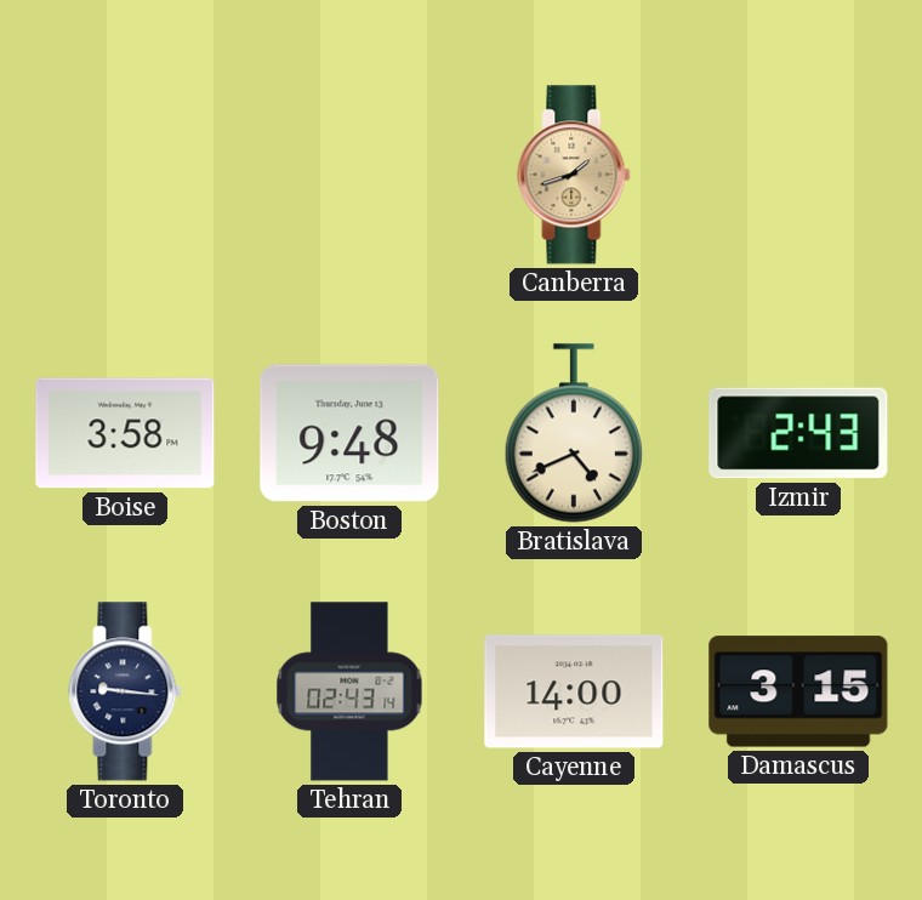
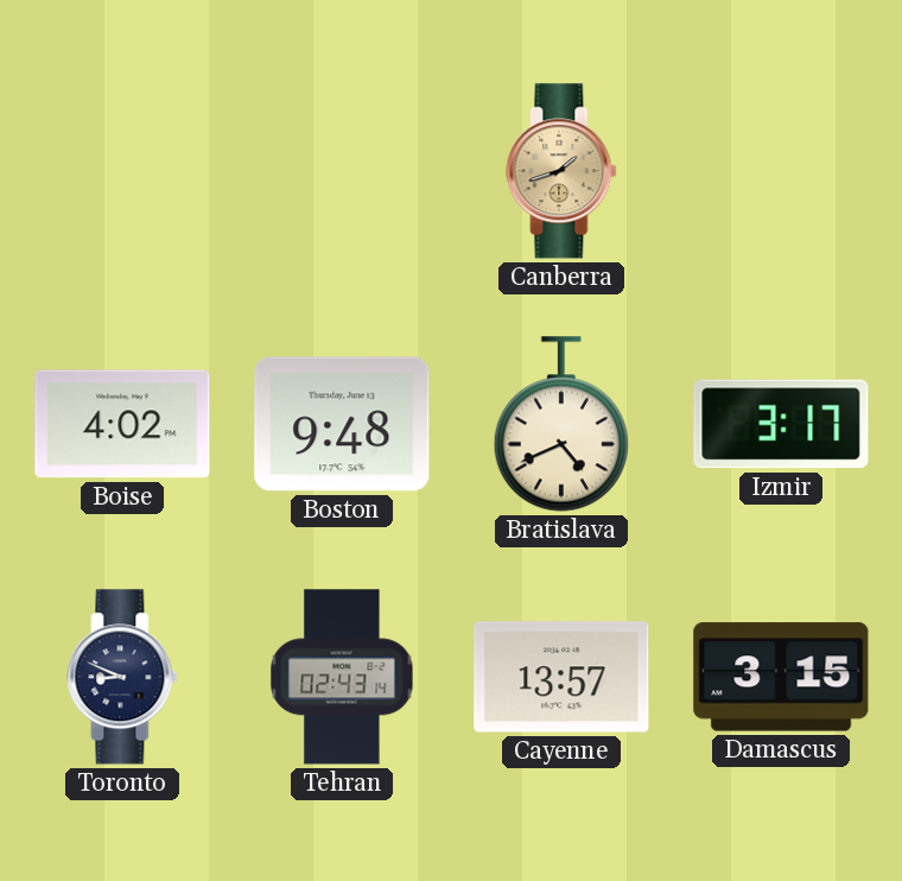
Boise: 3:58 -> 4:02 (122, 424)
Izmir: 2:43 -> 3:17 (781, 424)
Toronto: 9:16 -> 8:49 (122, 677)
Cayenne: 14:00 -> 13:57 (561, 677)
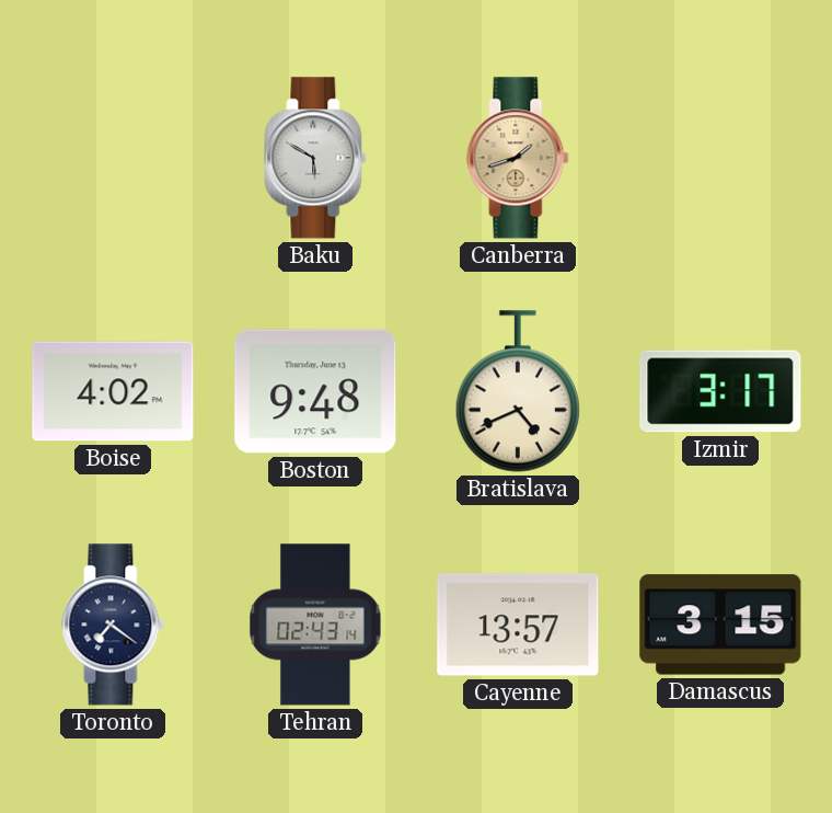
Baku: none -> 5:50 (315, 158)
Toronto: 8:49 -> 7:21 (113, 625)
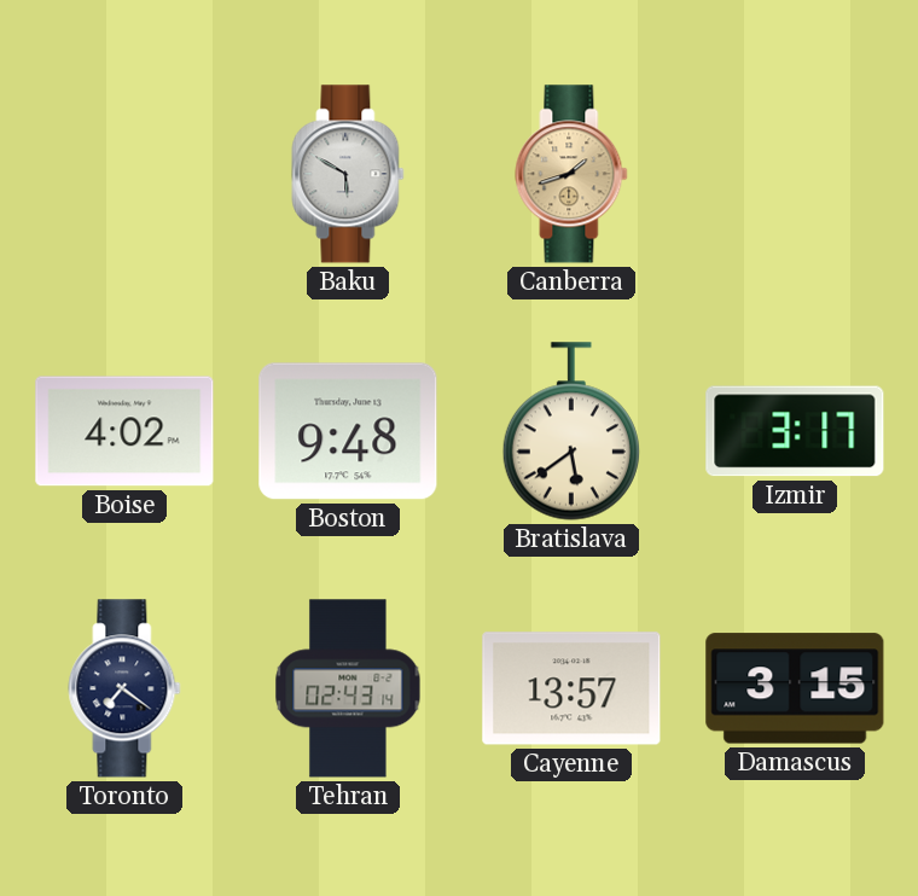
Bratislava: 4:41 -> 5:39 (571, 431)
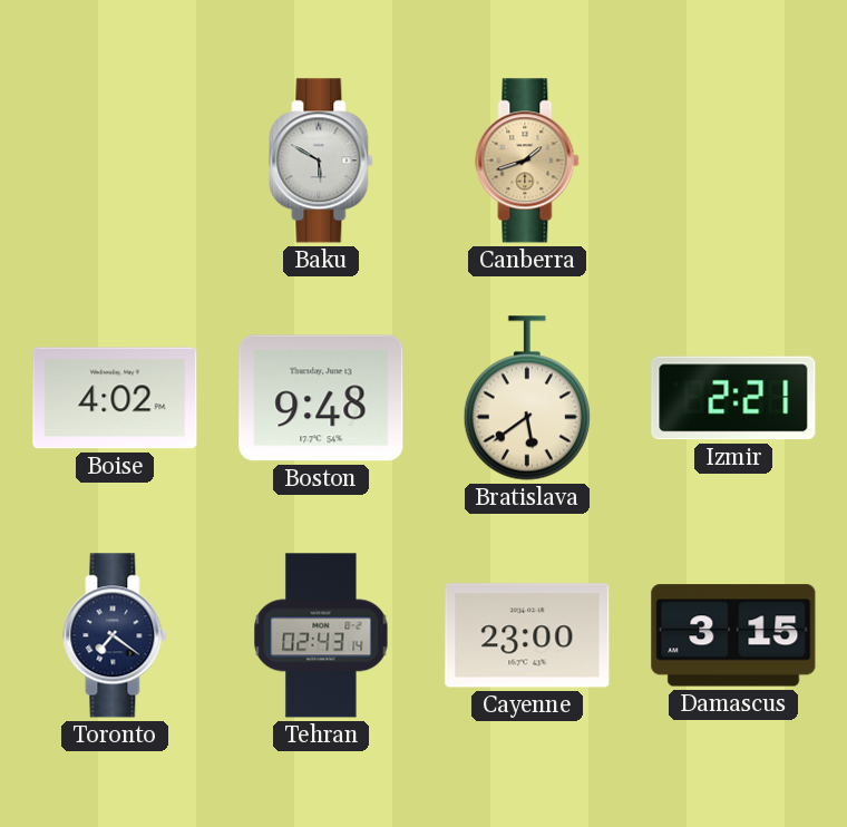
Izmir: 3:17 -> 2:21 (733, 398)
Cayenne: 13:57 -> 23:00 (527, 635)
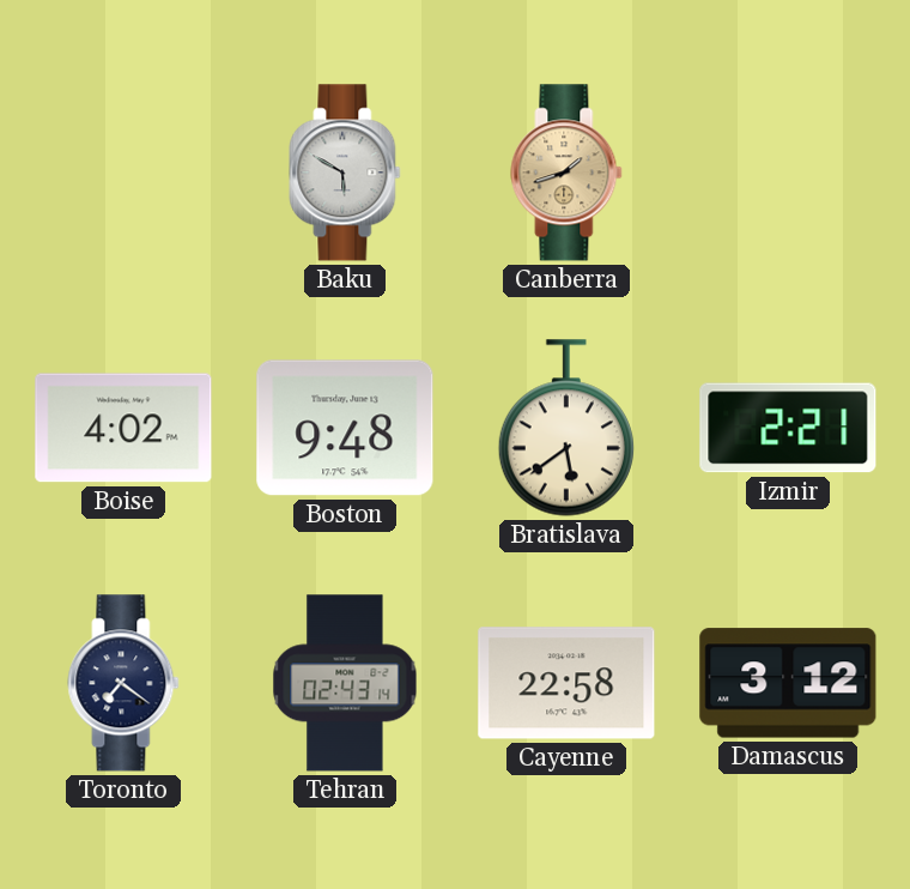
Cayenne: 23:00 -> 22:58 (566, 683)
Damascus: 3:15 -> 3:12 (788, 683)
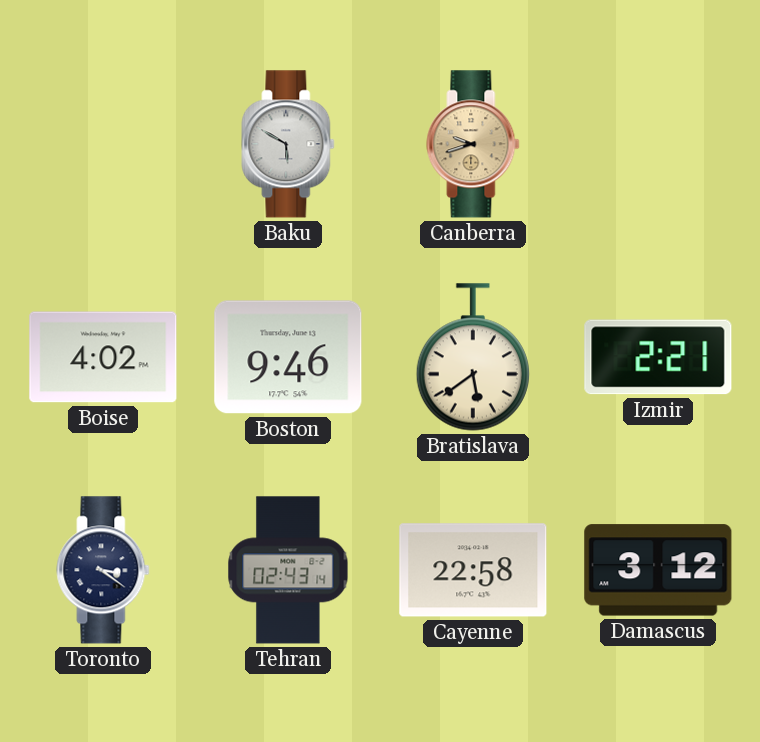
Canberra: 1:42 -> 9:42 (473, 144)
Boston: 9:48 -> 9:46 (288, 357)
Toronto: 7:21 -> 3:21 (103, 570)
